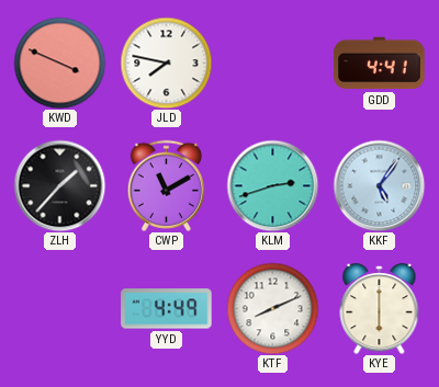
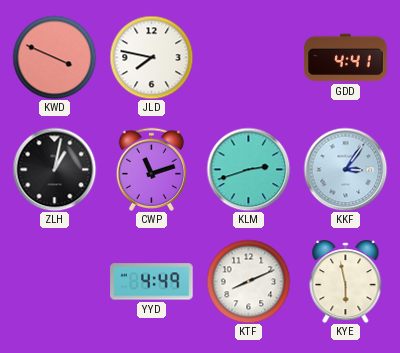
ZLH: 1:37 -> 1:02 (54, 169)
CWP: 11:10 -> 11:12 (151, 169)
KKF: 5:06 -> 3:06 (345, 169)
KYE: 6:00 -> 5:58 (346, 282)
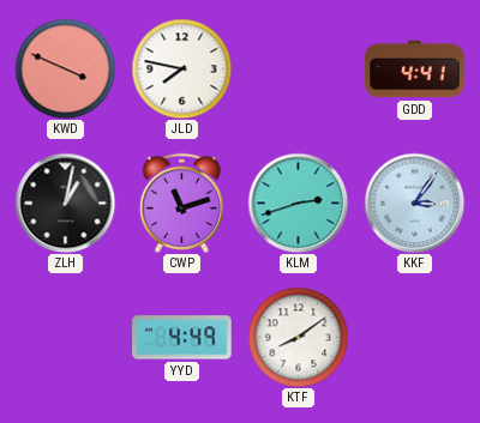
KTF: 8:11 -> 8:09 (298, 337)
KYE: 5:58 -> none (346, 282)
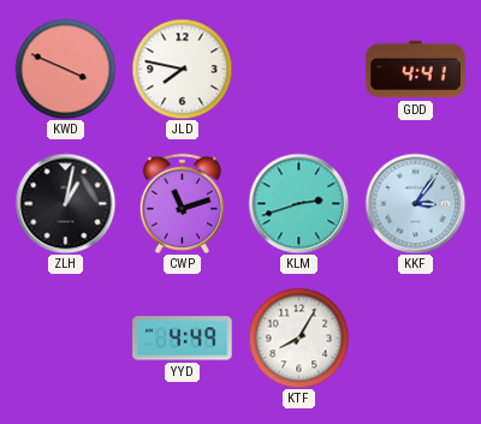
KTF: 8:09 -> 8:05 (298, 338)
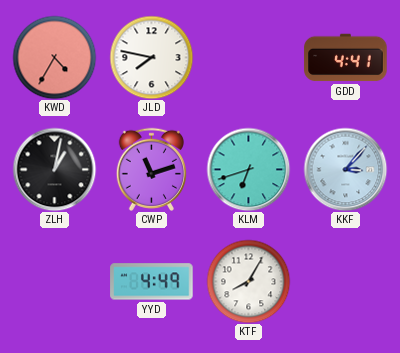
KWD: 3:49 -> 4:35 (54, 57)
KLM: 2:42 -> 6:42 (248, 169)
KKF: 3:06 -> 3:07 (345, 169)
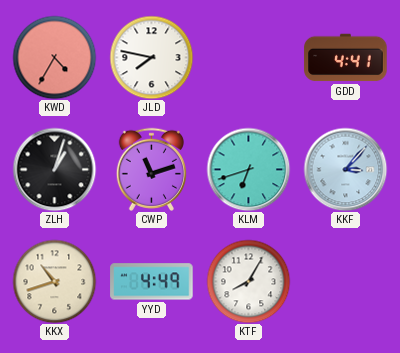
ZLH: 1:02 -> 1:03 (54, 169)
KKX: none -> 10:42 (54, 281)
